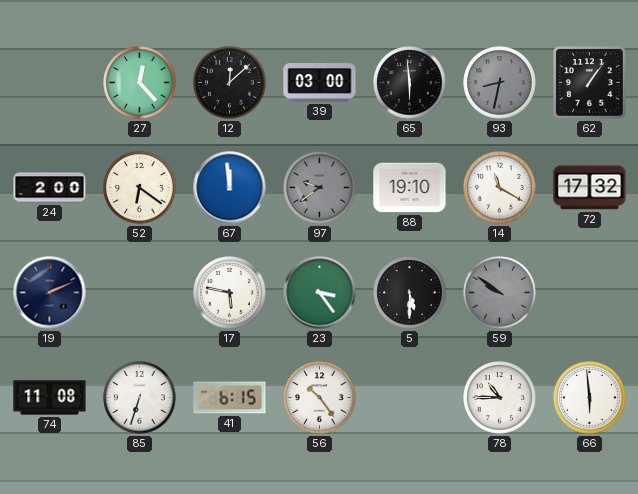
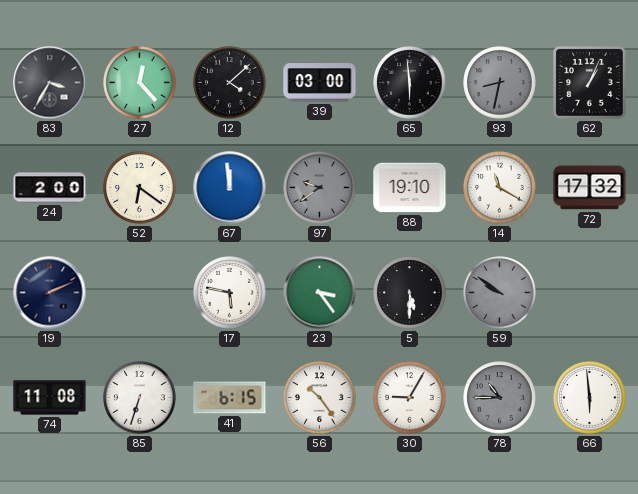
83: none -> 3:35 (50, 83)
12: 12:08 -> 4:08 (230, 83)
62: 1:06 -> 1:04 (589, 82)
30: none -> 9:05 (410, 398)
78 dial: white -> grey (500, 398)
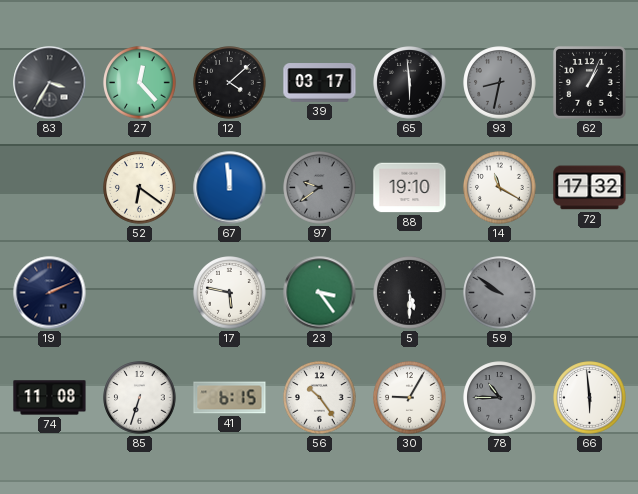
39: 03:00 -> 03:17 (320, 83)
24: 2:00 -> none (50, 188)
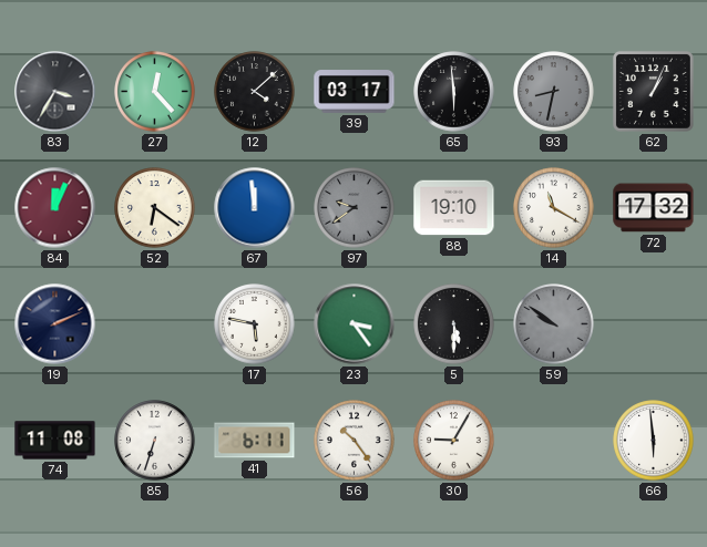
84: none -> 12:04 (55, 208)
41: 6:15 -> 6:11 (255, 441)
78: 10:45 -> none (500, 398)
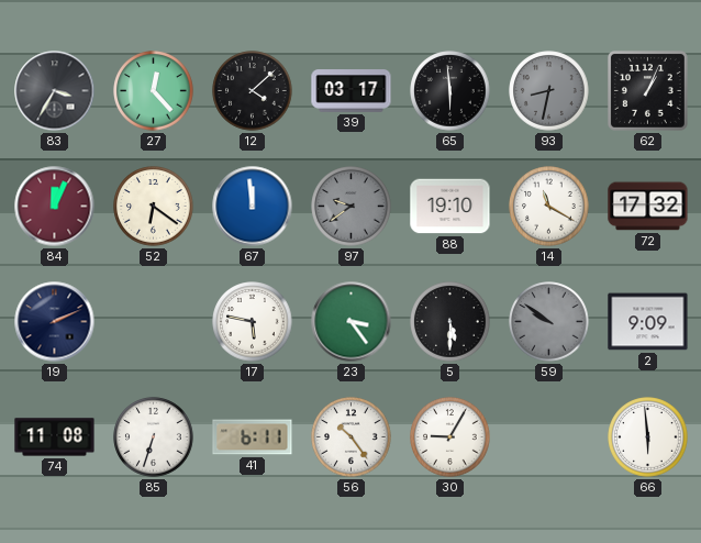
2: none -> 9:09 (648, 322)
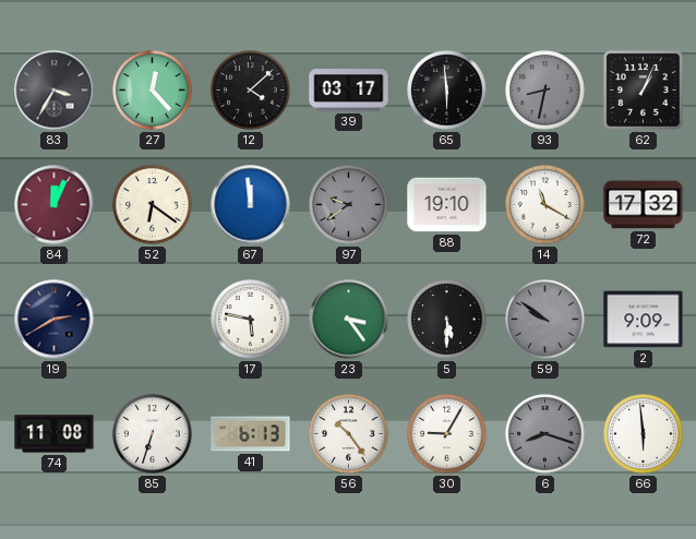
19: 2:11 -> 2:40 (55, 320)
41: 6:11 -> 6:13 (251, 434)
6: none -> 8:18 (545, 434)
